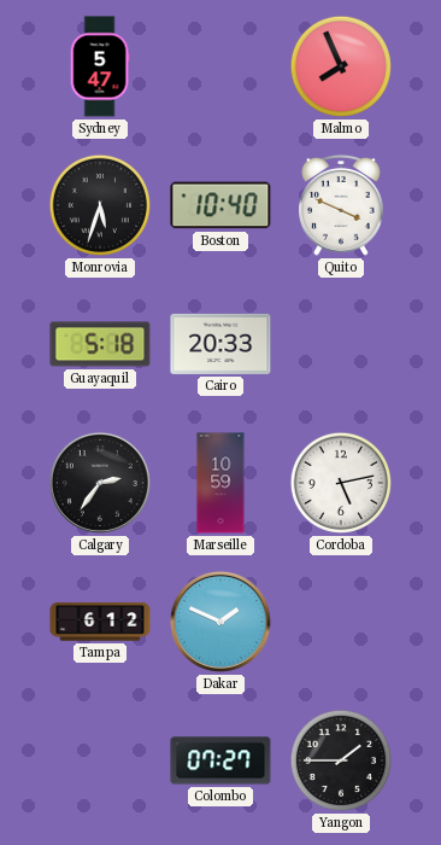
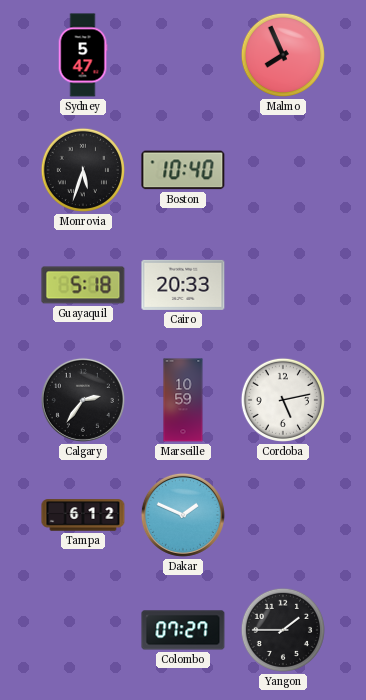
Quito: 3:49 -> none (342, 205)
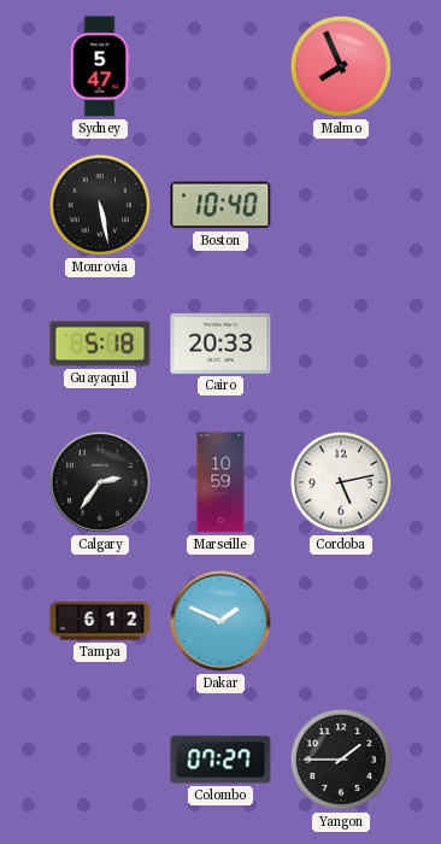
Monrovia: 5:33 -> 5:28 (100, 205)
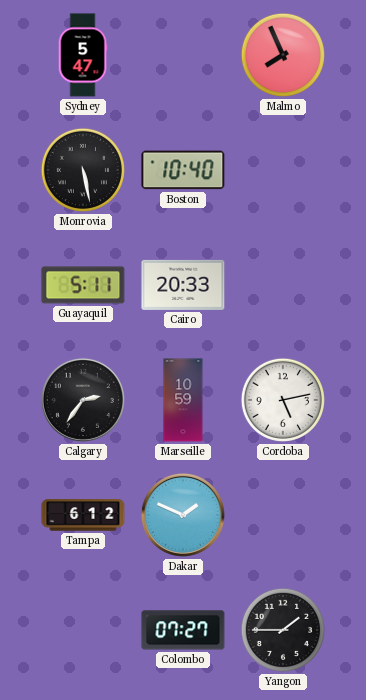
Guayaquil: 5:18 -> 5:11 (83, 285)
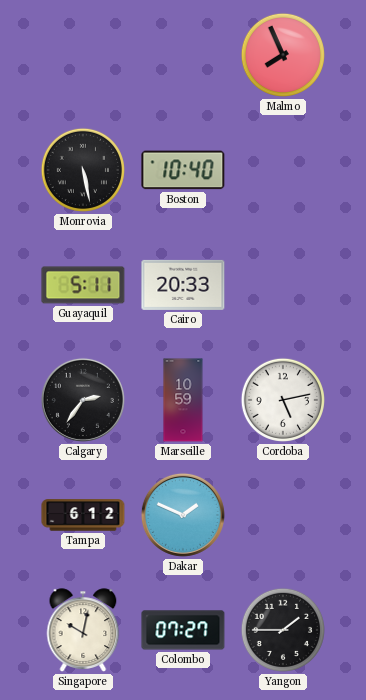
Sydney: 5:47 -> none (83, 55)
Singapore: none -> 10:02 (83, 630)
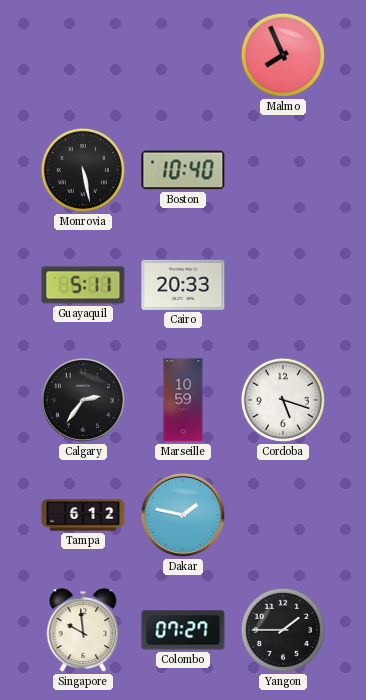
Cordoba: 5:13 -> 5:18 (283, 400)
Dakar: 1:49 -> 1:47 (183, 515)
Singapore: 10:02 -> 9:59 (83, 630)
